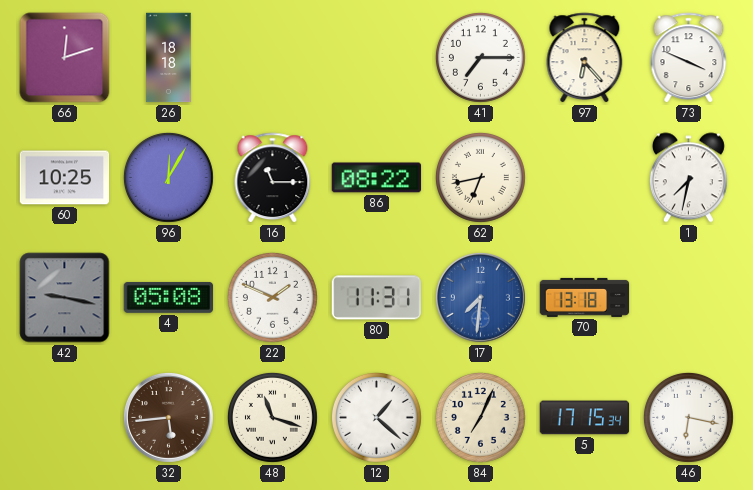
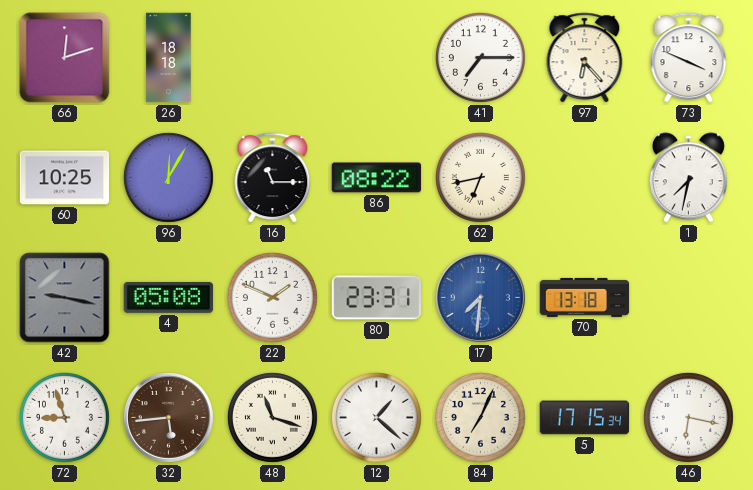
80: 11:31 -> 23:31 (376, 298)
72: none -> 8:57 (64, 417)
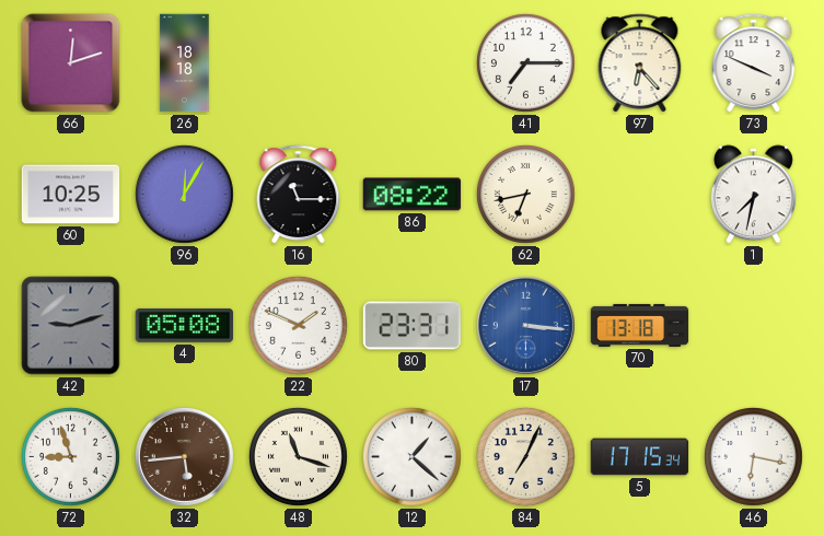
42: 9:17 -> 9:12 (71, 326)
17: 7:31 -> 3:16 (525, 325)
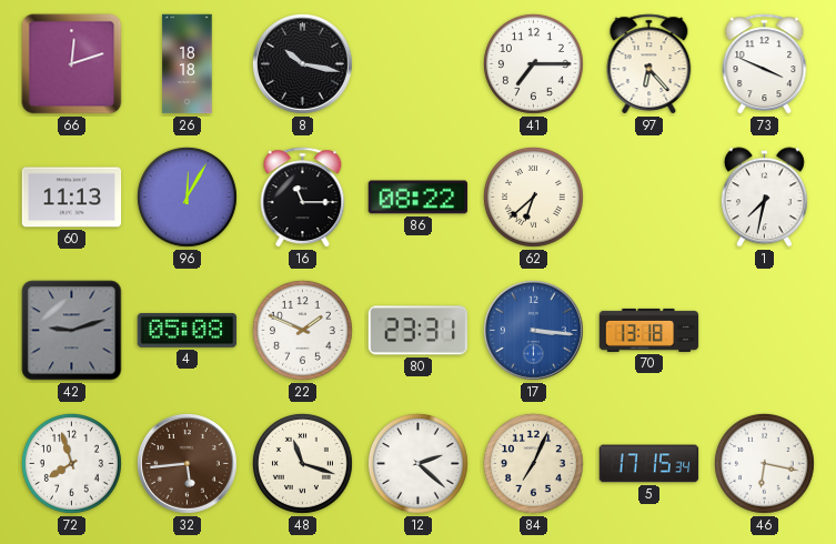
8: none -> 10:17 (302, 63)
60: 10:25 -> 11:13 (72, 198)
62: 6:43 -> 6:38 (533, 197)
72: 8:57 -> 7:57 (71, 463)
12: 1:22 -> 2:22 (417, 463)
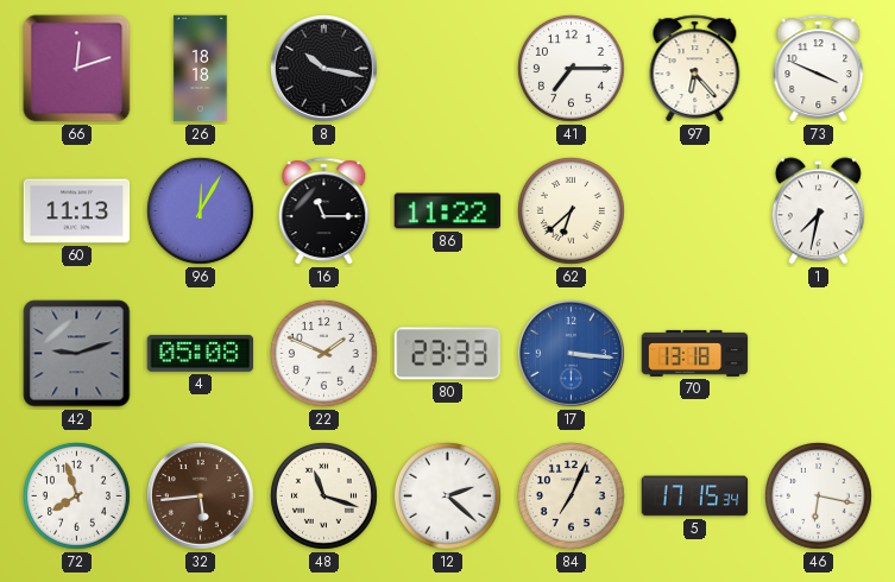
86: 08:22 -> 11:22 (448, 211)
80: 23:31 -> 23:33 (447, 354)
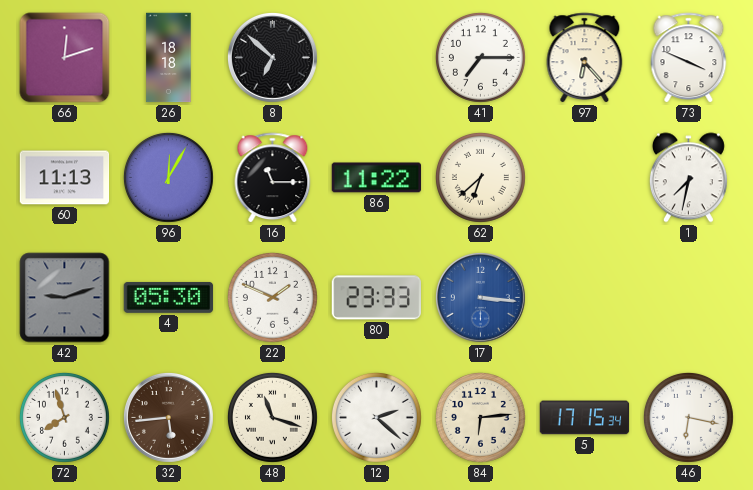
8: 10:17 -> 6:52 (272, 57)
4: 05:08 -> 05:30 (169, 297)
70: 13:18 -> none (695, 353)
84: 7:04 -> 6:14 (480, 417)
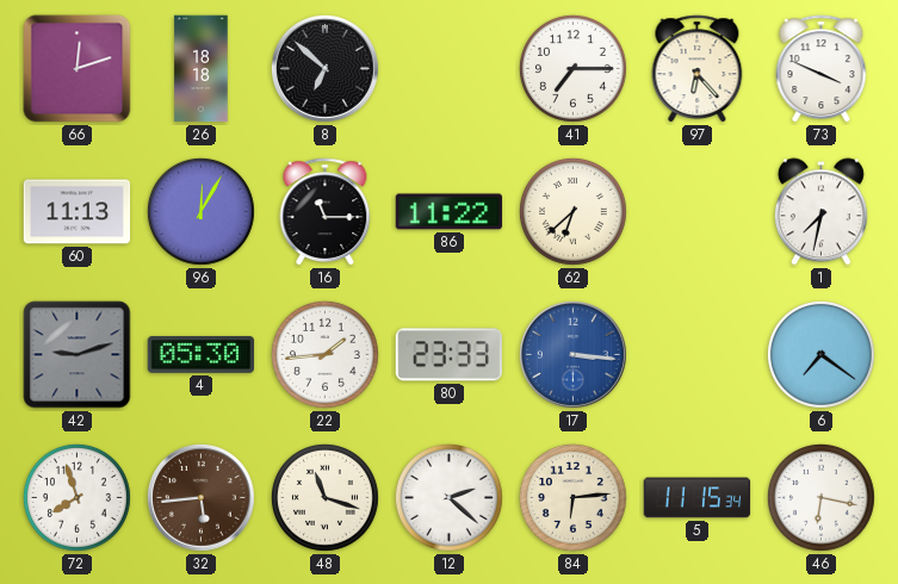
22: 1:49 -> 1:44 (324, 354)
6: none -> 7:21 (820, 354)
5: 17:15 -> 11:15 (698, 498)
